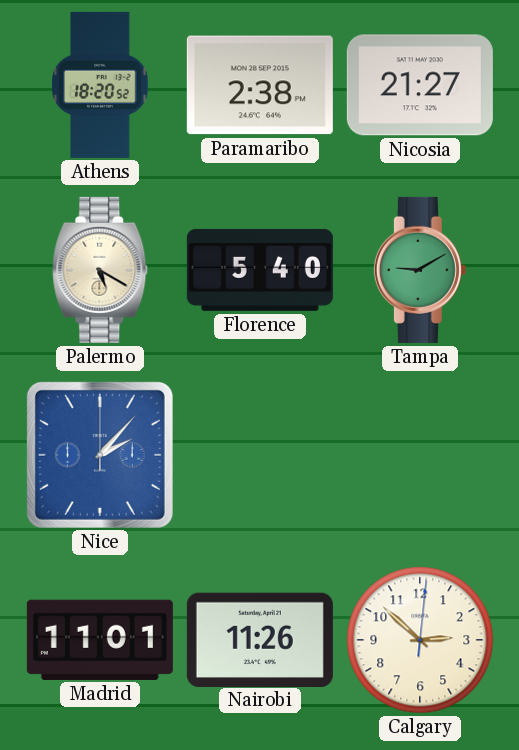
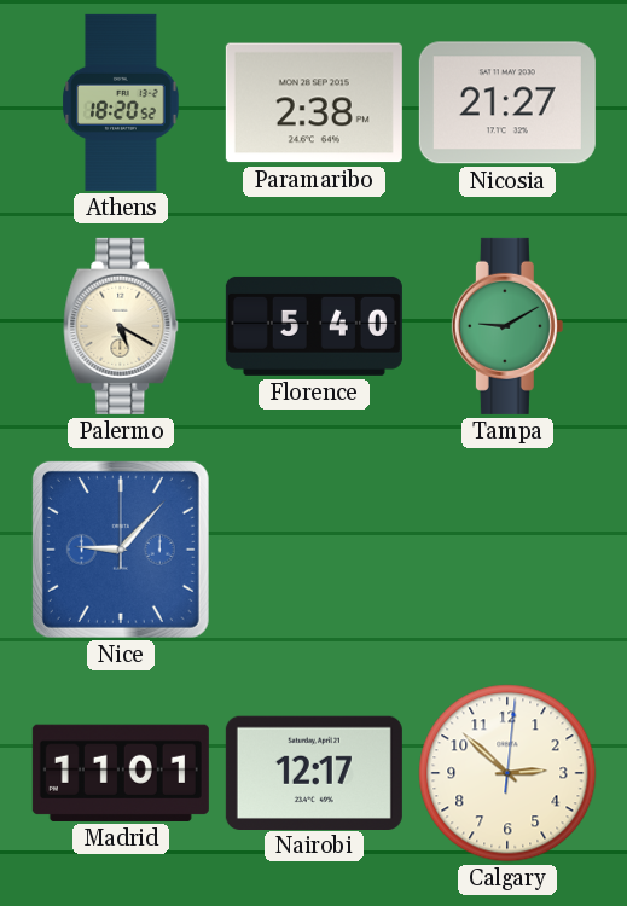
Nice: 2:07 -> 9:07 (121, 550)
Nairobi: 11:26 -> 12:17 (314, 772)
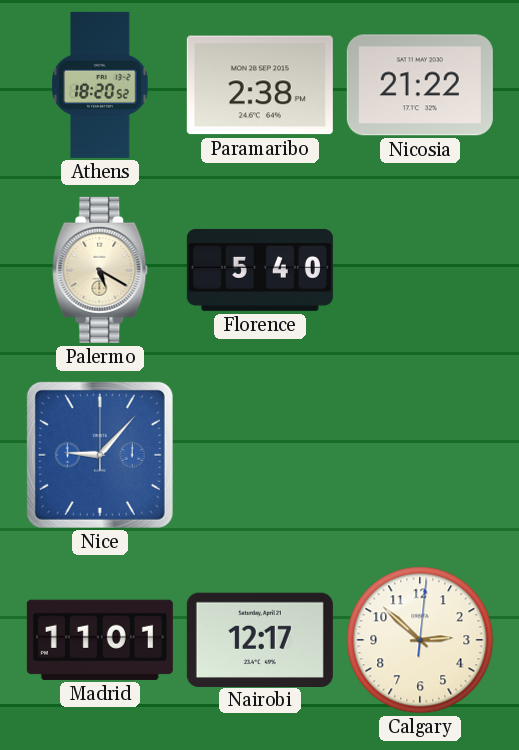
Nicosia: 21:27 -> 21:22 (420, 85)
Tampa: 9:10 -> none (507, 326)
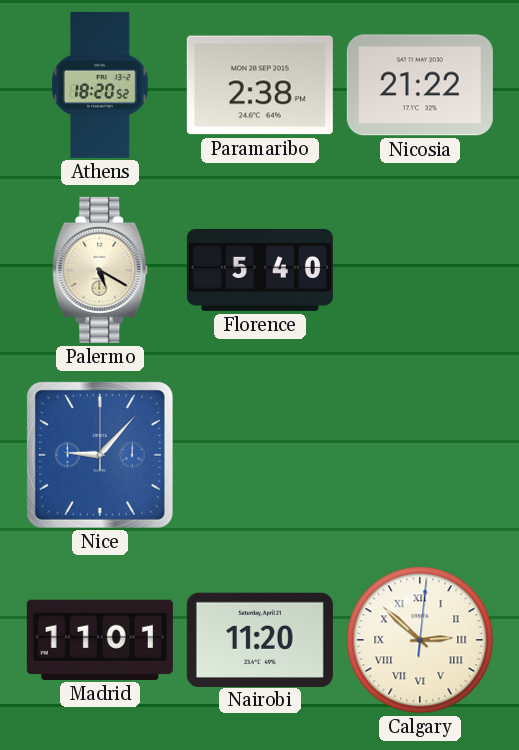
Nairobi: 12:17 -> 11:20 (260, 639)
Calgary numerals: Arabic -> Roman (420, 640)
